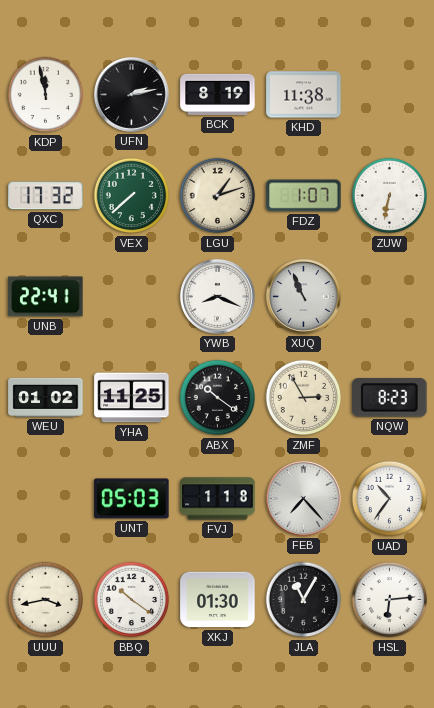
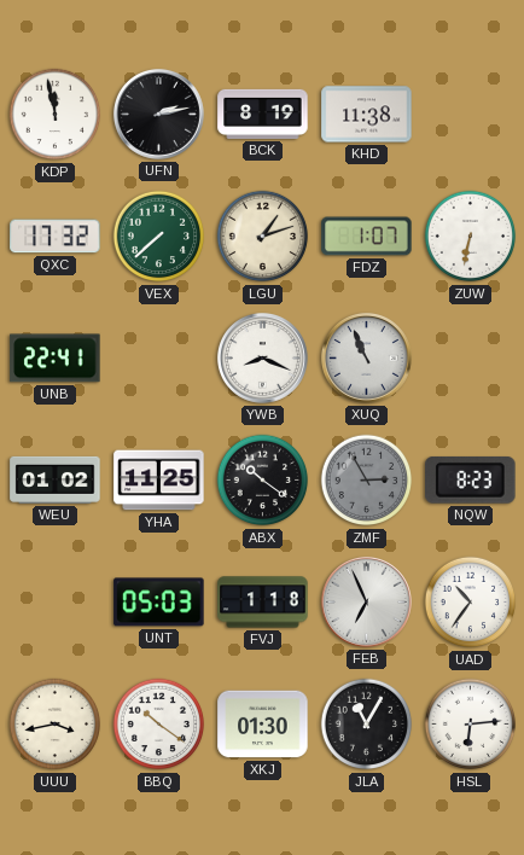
ZMF dial: cream -> grey (367, 481)
FEB: 7:23 -> 6:56 (366, 601)
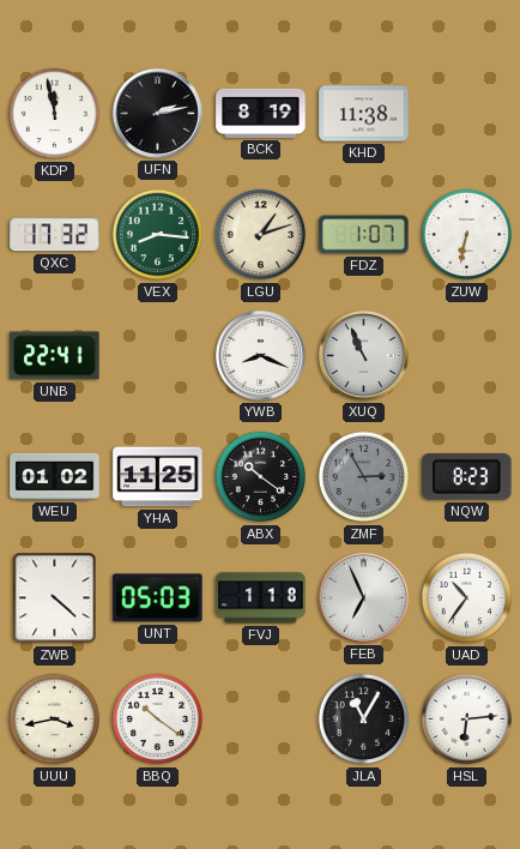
VEX: 7:38 -> 8:16 (158, 235)
ZWB: none -> 4:22 (55, 598)
XKJ: 01:30 -> none (263, 725)
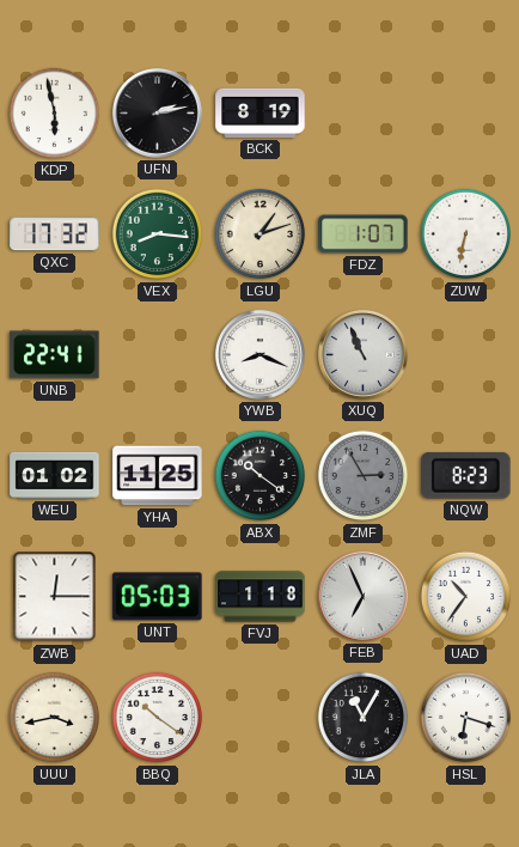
KDP: 11:58 -> 5:58 (55, 114)
KHD: 11:38 -> none (364, 114)
ZWB: 4:22 -> 12:15 (55, 597)
HSL: 6:14 -> 6:18 (466, 718)
